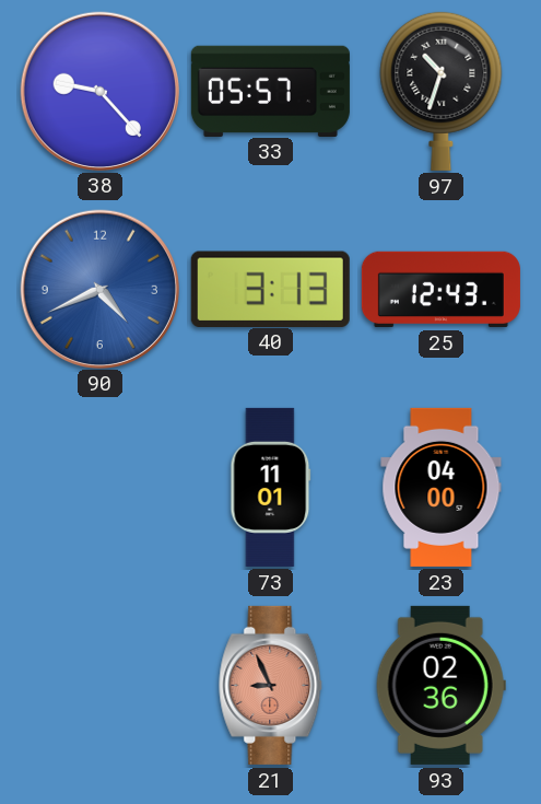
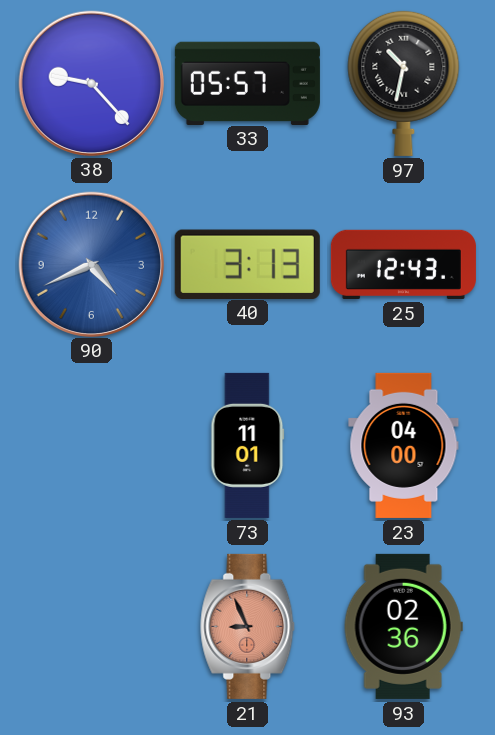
97: 10:33 -> 10:32 (404, 83)
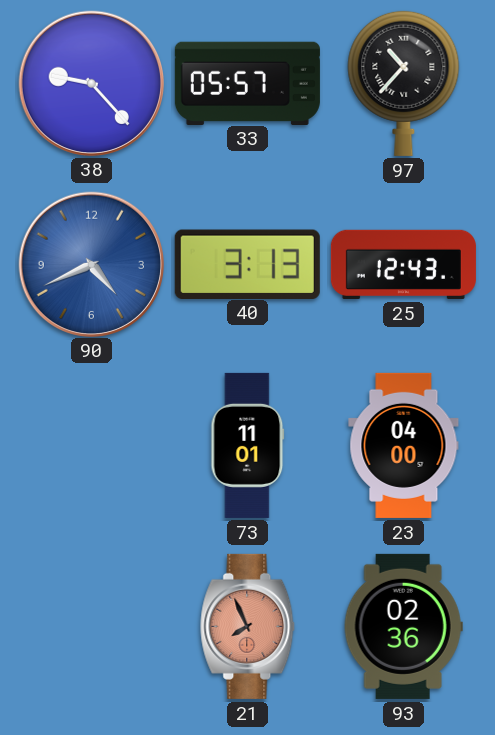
97: 10:32 -> 10:37 (404, 83)
21: 8:56 -> 7:56 (248, 626)
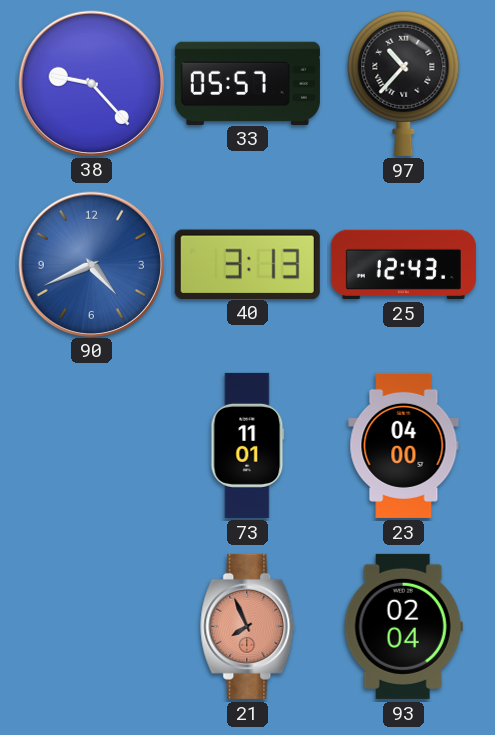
93: 02:36 -> 02:04 (403, 626)
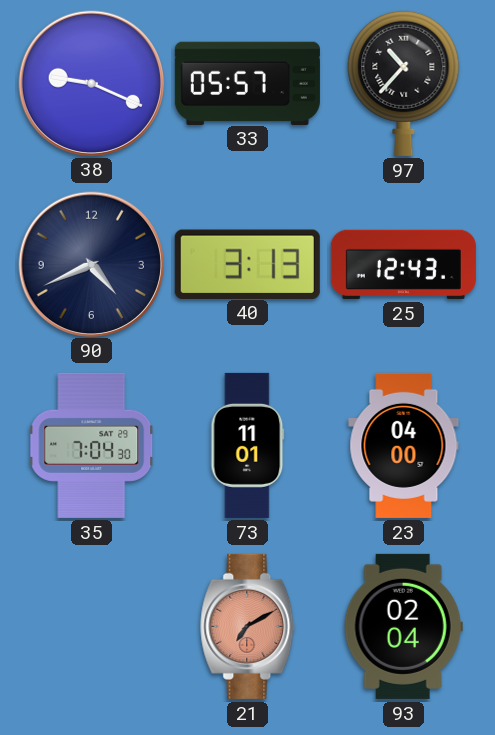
38: 9:23 -> 9:19 (91, 83)
90 dial: blue -> navy (91, 264)
35: none -> 7:04 (92, 445)
21: 7:56 -> 7:10 (248, 626)
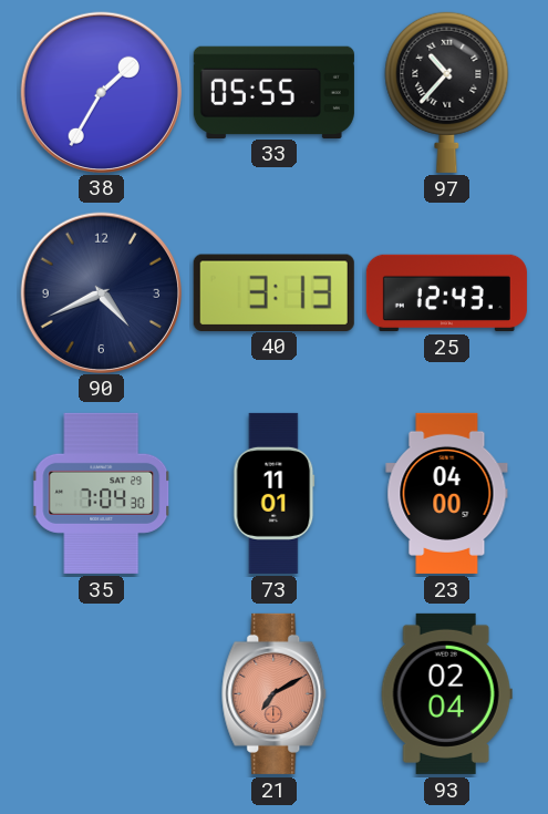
38: 9:19 -> 1:35 (101, 92)
33: 05:57 -> 05:55 (273, 92)
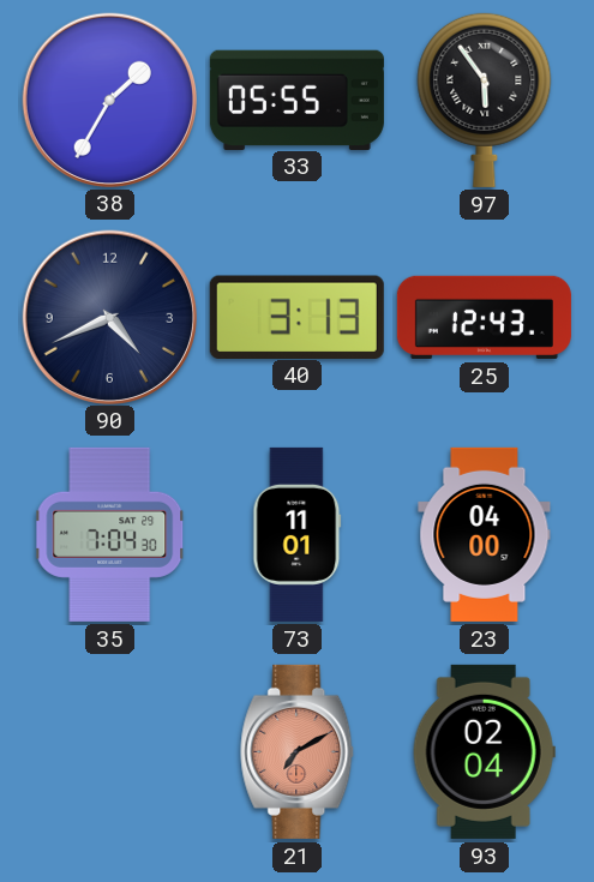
97: 10:37 -> 5:54 (485, 100)
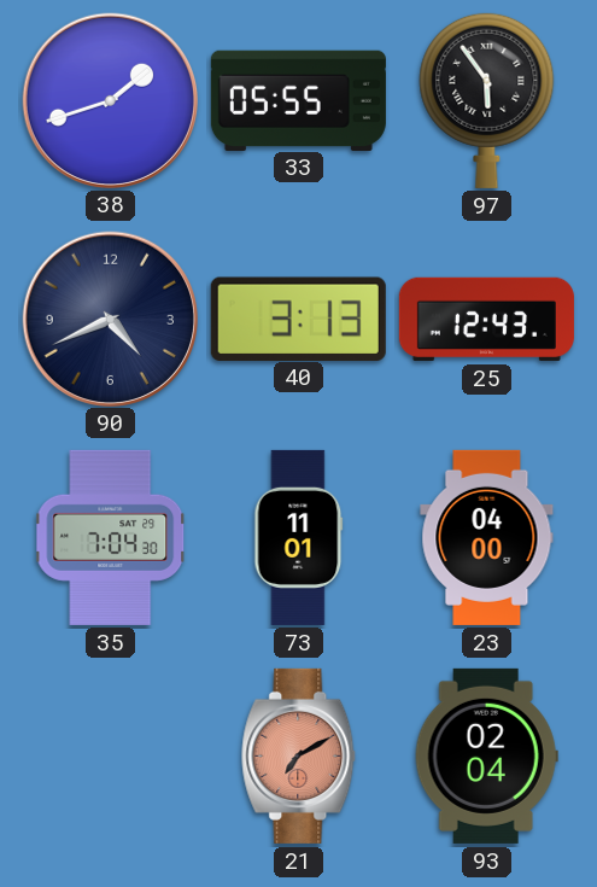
38: 1:35 -> 1:42 (110, 100)
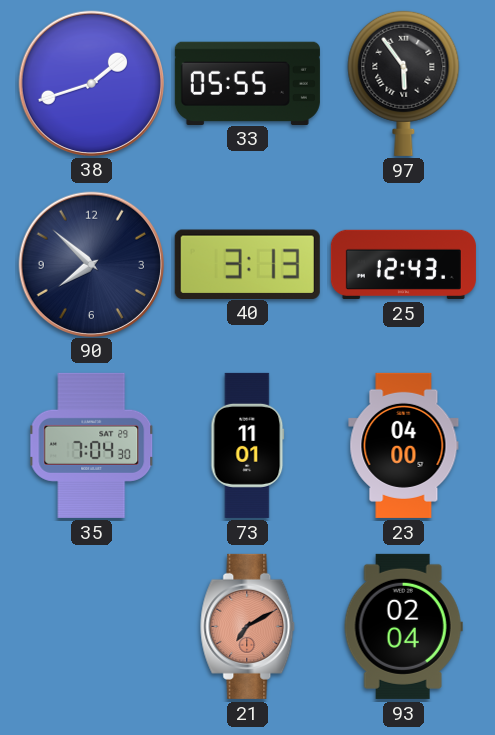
90: 4:41 -> 7:52 (91, 264)
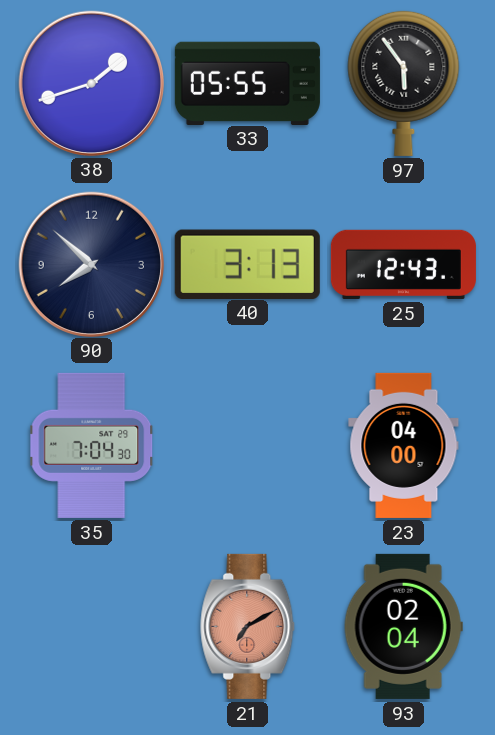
73: 11:01 -> none (248, 445)
